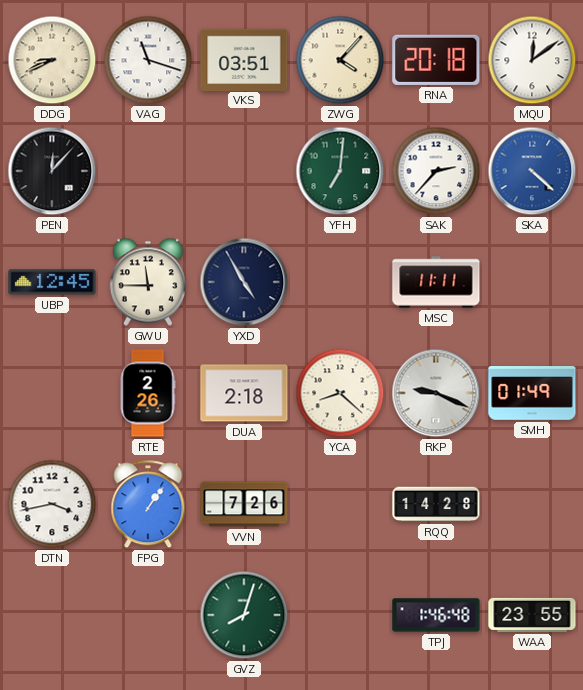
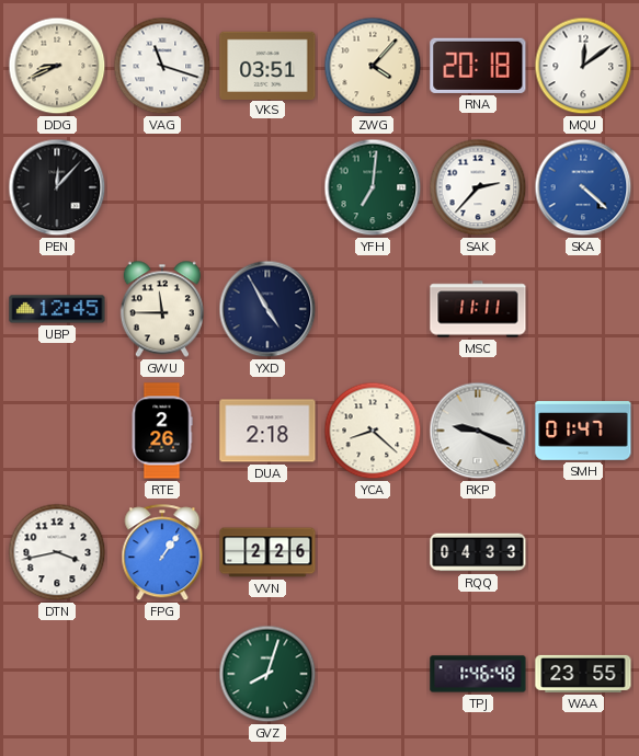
SMH: 01:49 -> 01:47 (583, 431)
VVN: 7:26 -> 2:26 (267, 552)
RQQ: 14:28 -> 04:33 (478, 552)
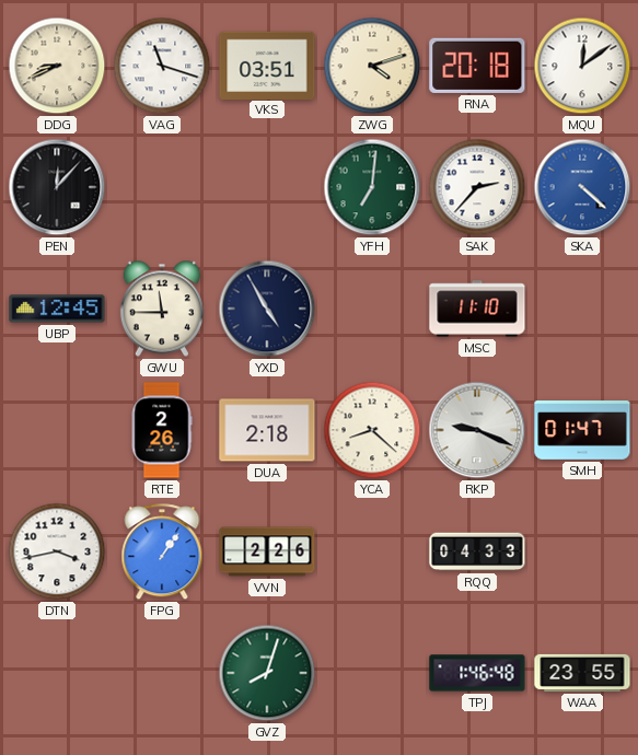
ZWG: 4:07 -> 4:12 (372, 66)
MSC: 11:11 -> 11:10 (477, 309)
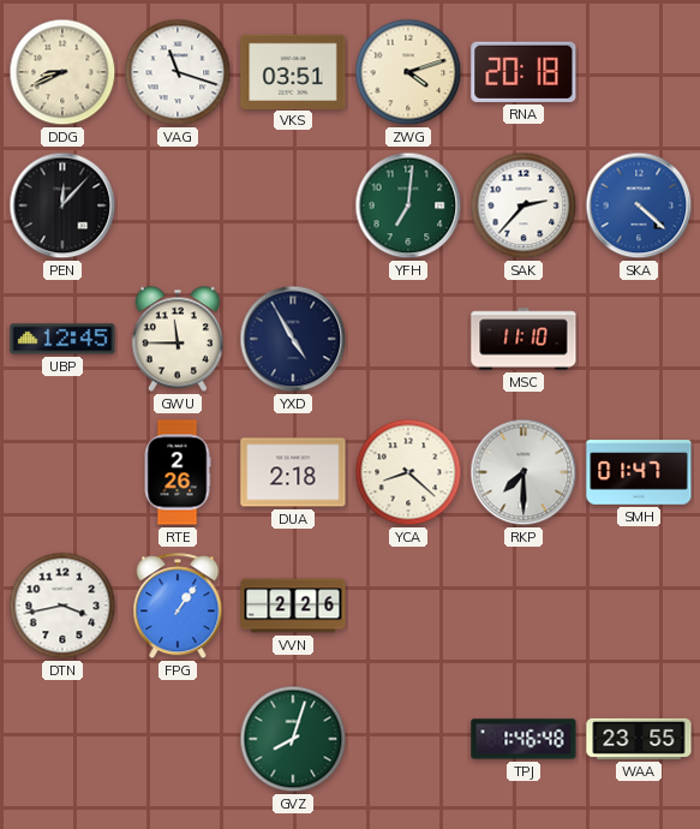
MQU: 12:09 -> none (582, 66)
RKP: 9:19 -> 7:30 (523, 472)
RQQ: 04:33 -> none (477, 551)
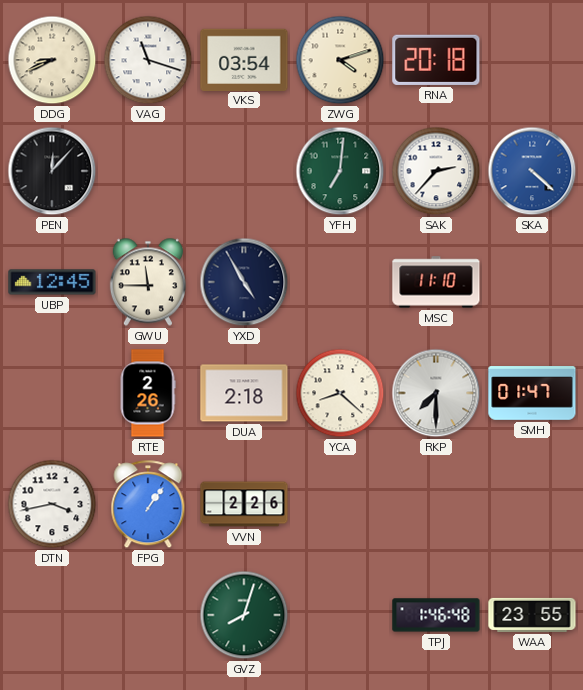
VKS: 03:51 -> 03:54 (244, 59)
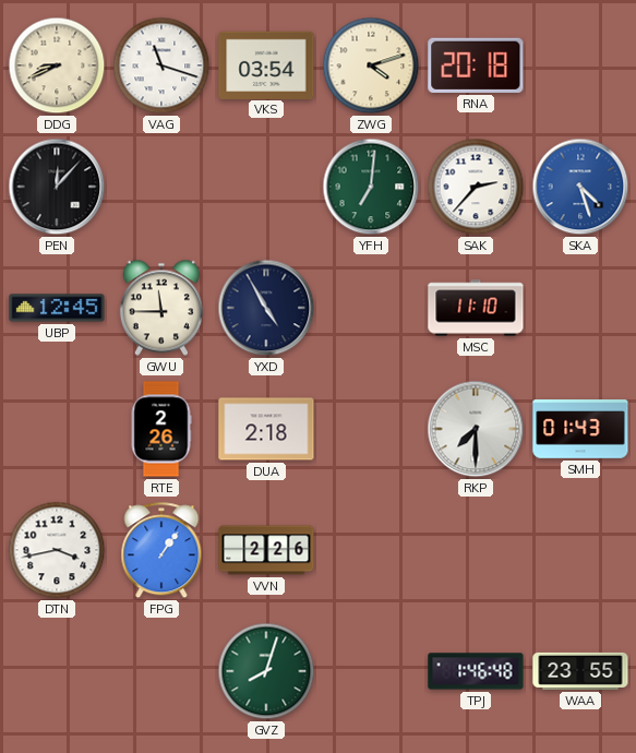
SKA: 4:22 -> 4:27 (580, 187)
YCA: 8:22 -> none (340, 393)
SMH: 01:47 -> 01:43 (580, 429)
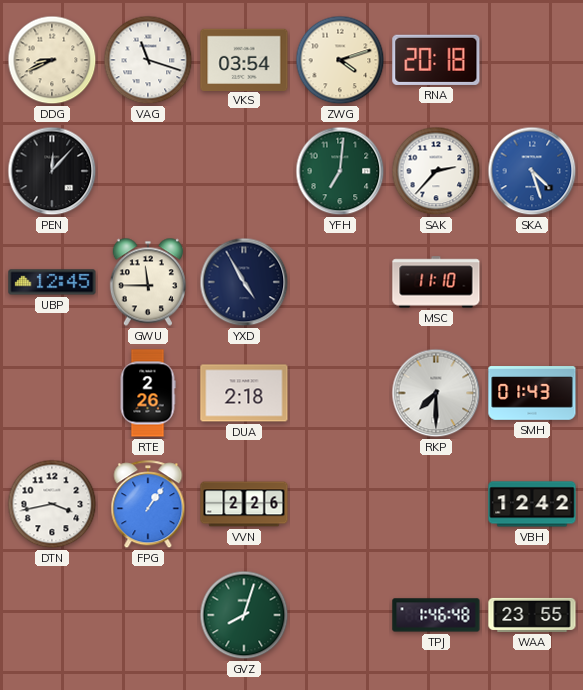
VBH: none -> 12:42 (532, 504)
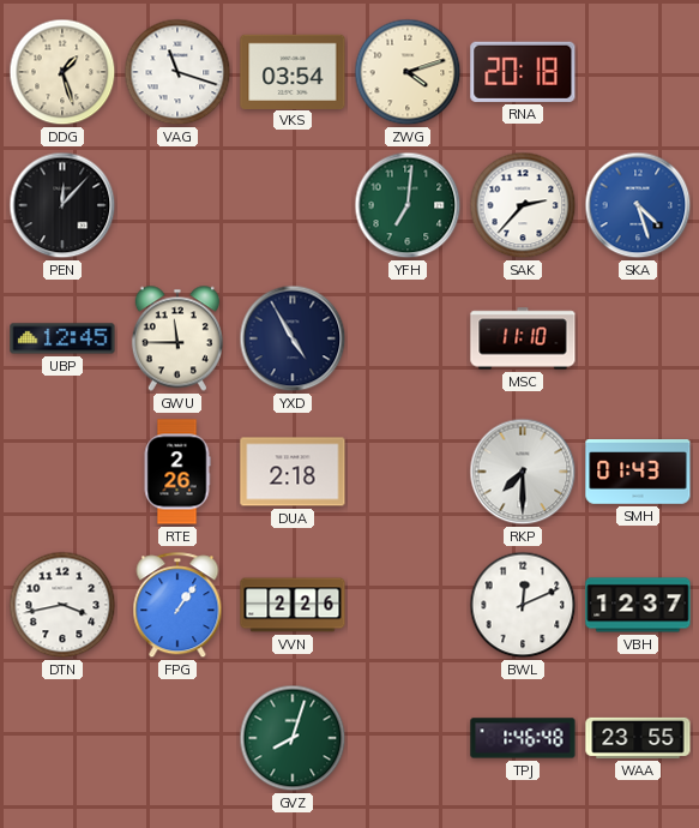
DDG: 8:41 -> 1:27 (62, 72)
BWL: none -> 12:11 (523, 605)
VBH: 12:42 -> 12:37 (638, 605)
